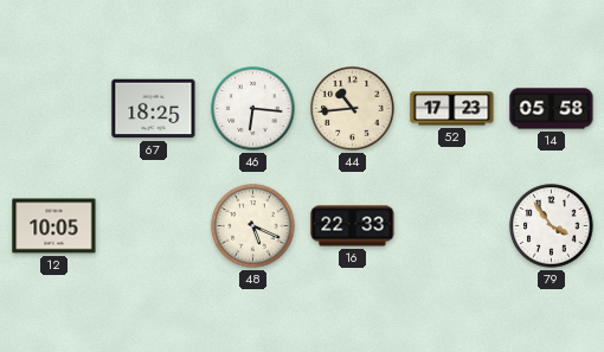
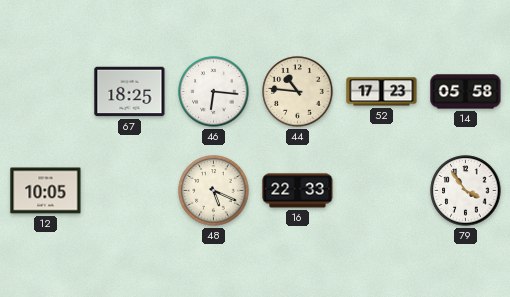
44: 10:44 -> 10:46 (298, 92)
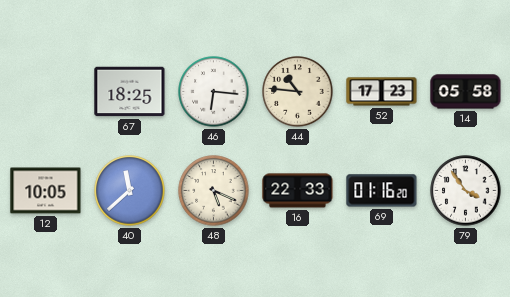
40: none -> 11:38 (130, 191)
69: none -> 01:16 (382, 191)
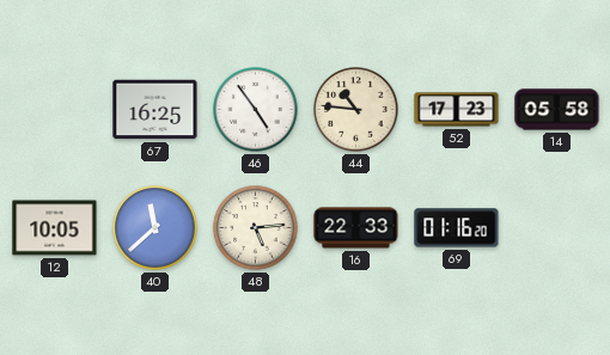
67: 18:25 -> 16:25 (155, 110)
46: 6:16 -> 4:54 (256, 110)
48: 5:19 -> 5:14 (256, 228)
79: 3:54 -> none (466, 191)
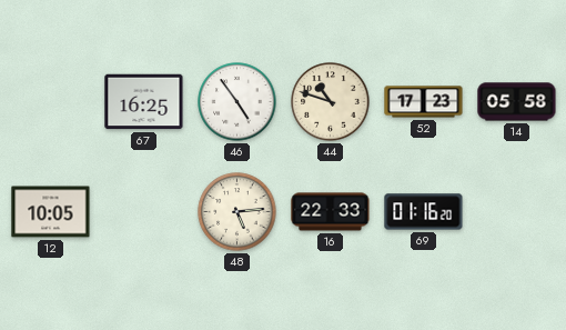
44: 10:46 -> 10:48 (331, 102)
40: 11:38 -> none (155, 228)
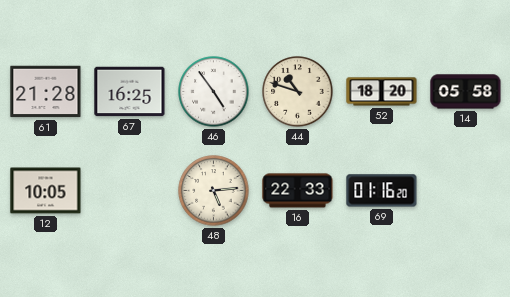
61: none -> 21:28 (46, 92)
52: 17:23 -> 18:20 (382, 92)
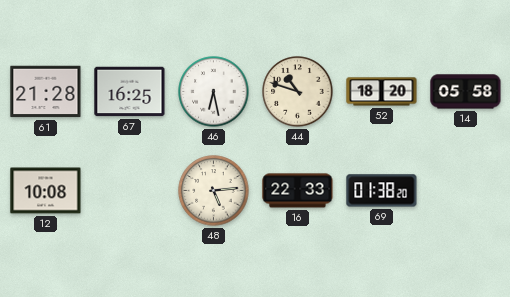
46: 4:54 -> 6:28 (214, 92)
12: 10:05 -> 10:08 (46, 191)
69: 01:16 -> 01:38 (382, 191)
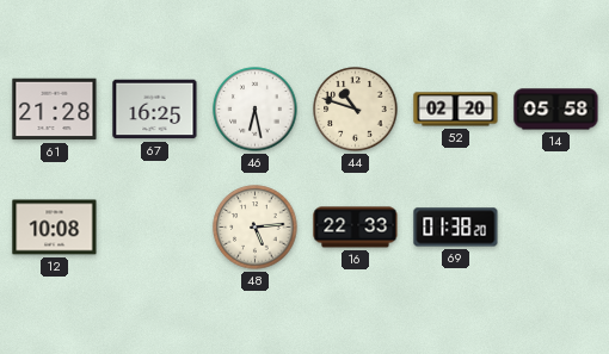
52: 18:20 -> 02:20 (456, 110)
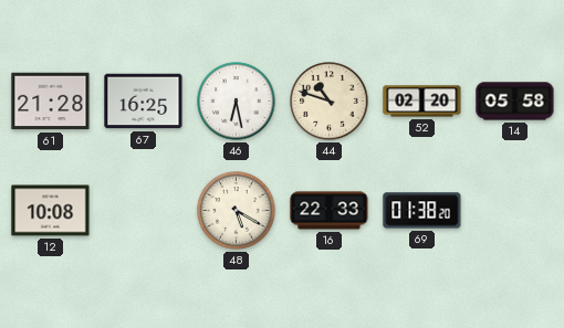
48: 5:14 -> 5:20 (237, 211)
